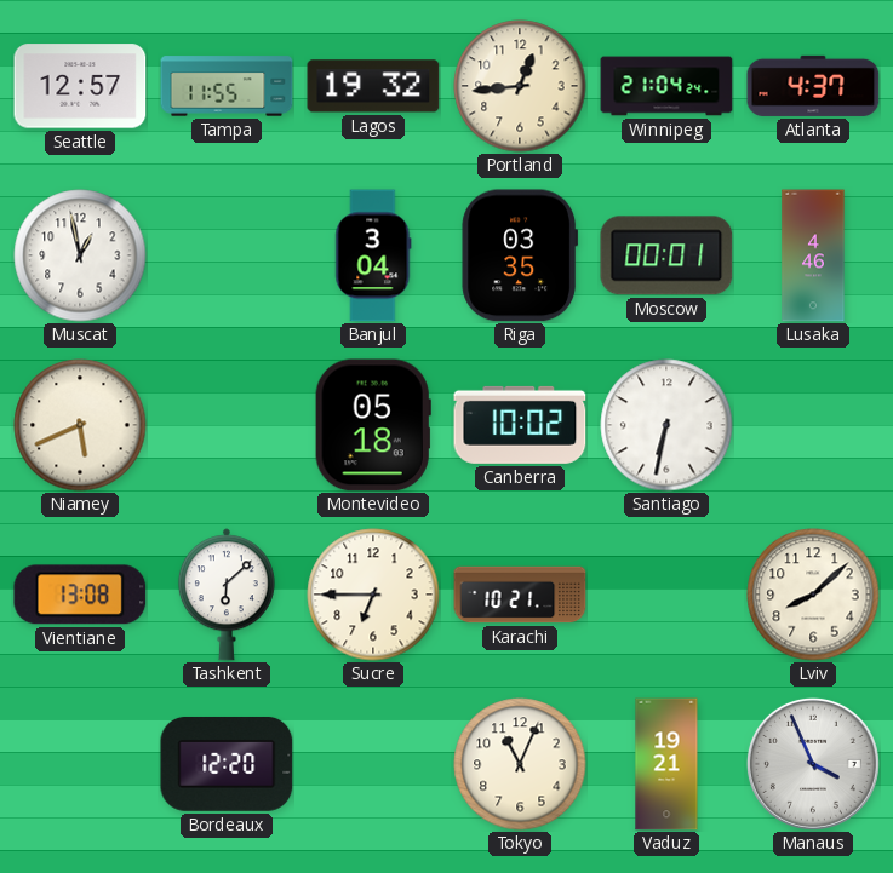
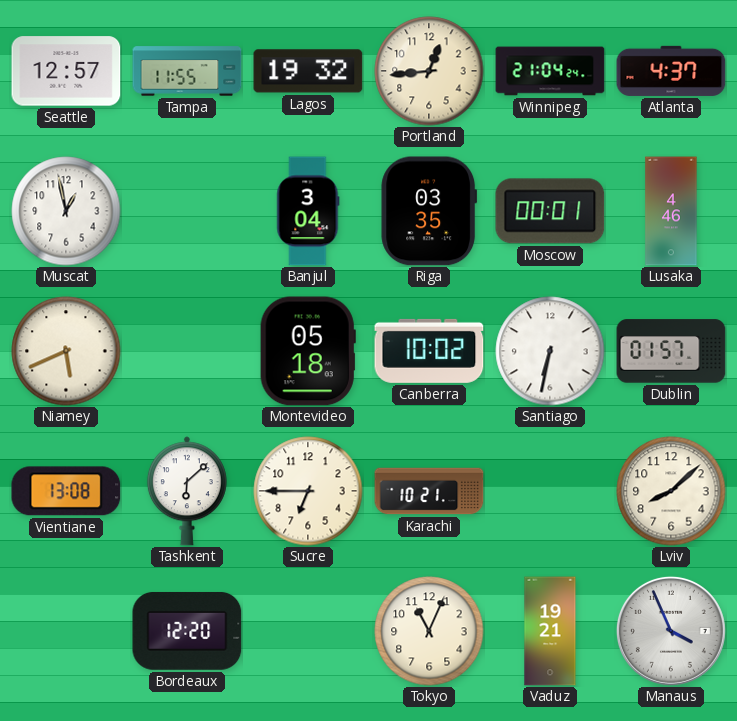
Dublin: none -> 01:57 (671, 351)
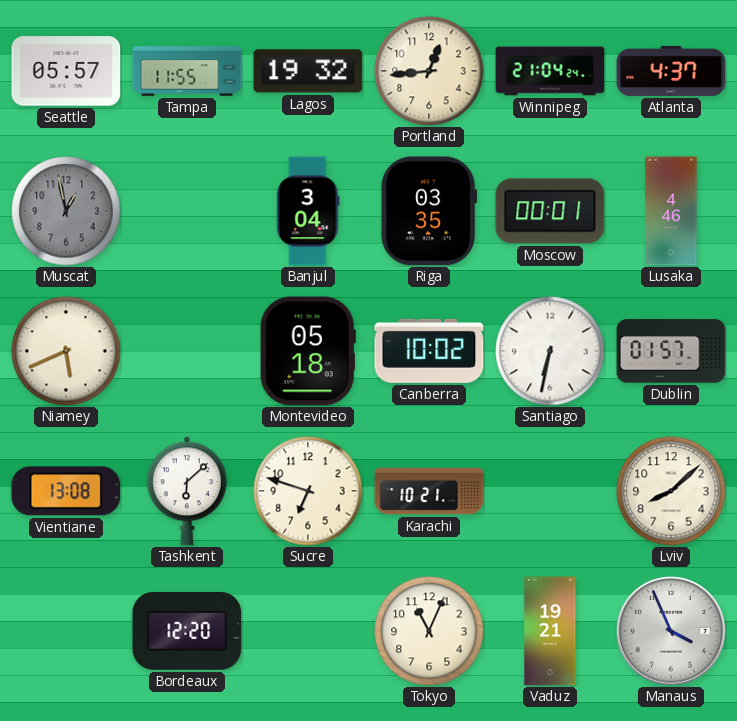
Seattle: 12:57 -> 05:57 (66, 71)
Muscat dial: white -> grey (66, 211)
Sucre: 6:45 -> 6:48 (308, 491)
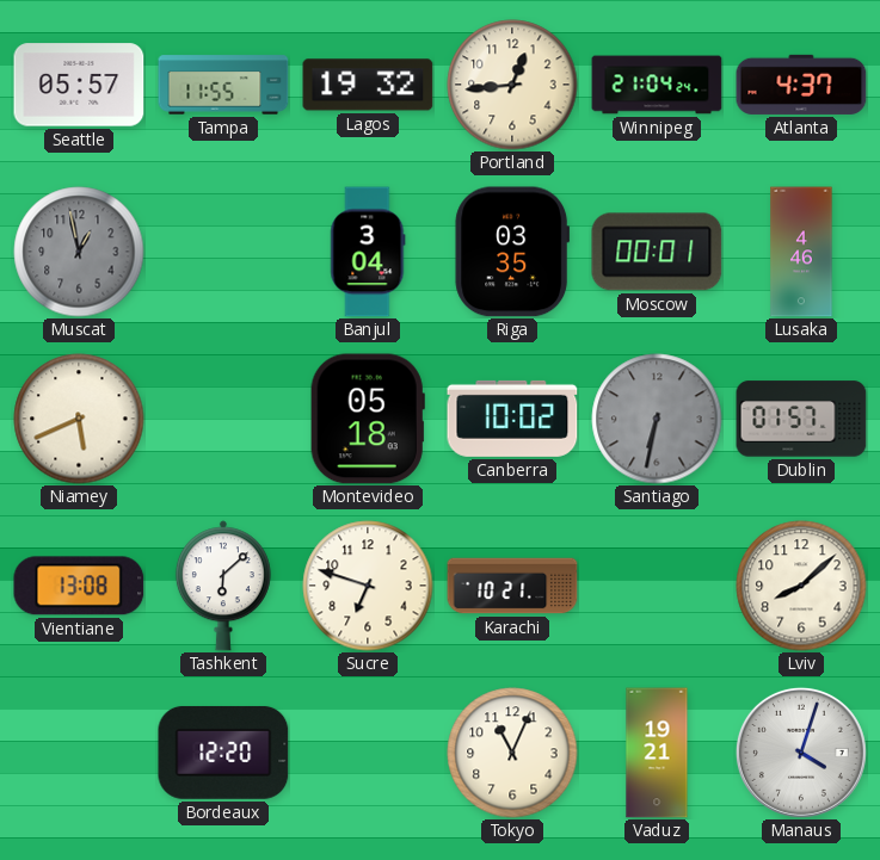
Santiago dial: white -> grey (657, 419)
Manaus: 3:56 -> 4:03 (801, 753)
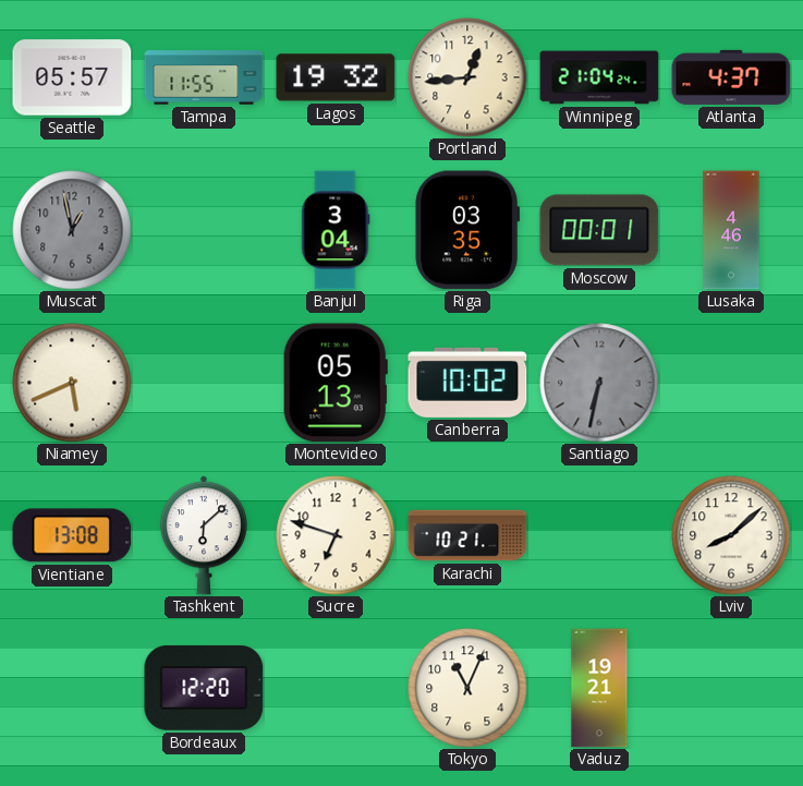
Montevideo: 05:18 -> 05:13 (336, 383)
Dublin: 01:57 -> none (801, 419)
Manaus: 4:03 -> none (801, 753)
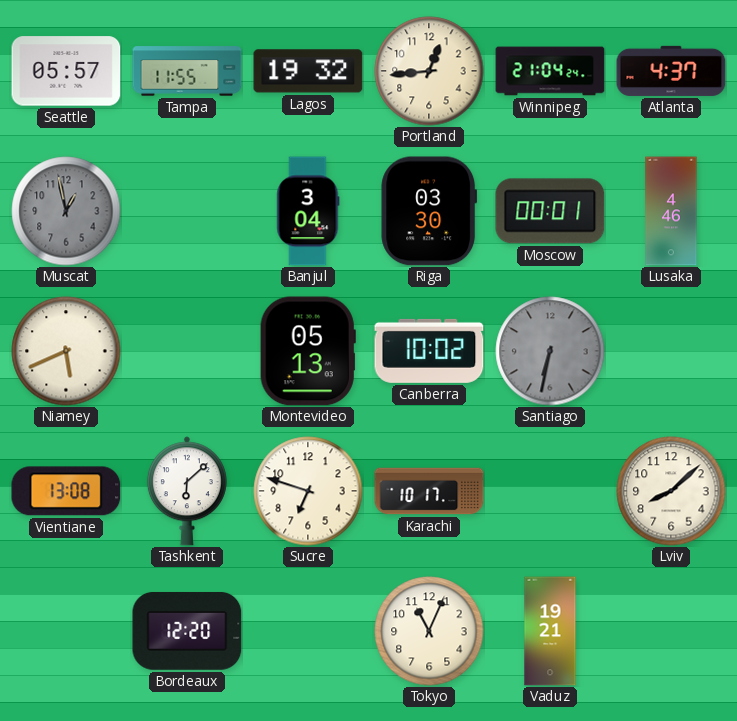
Riga: 03:35 -> 03:30 (429, 211)
Karachi: 10:21 -> 10:17 (429, 491)
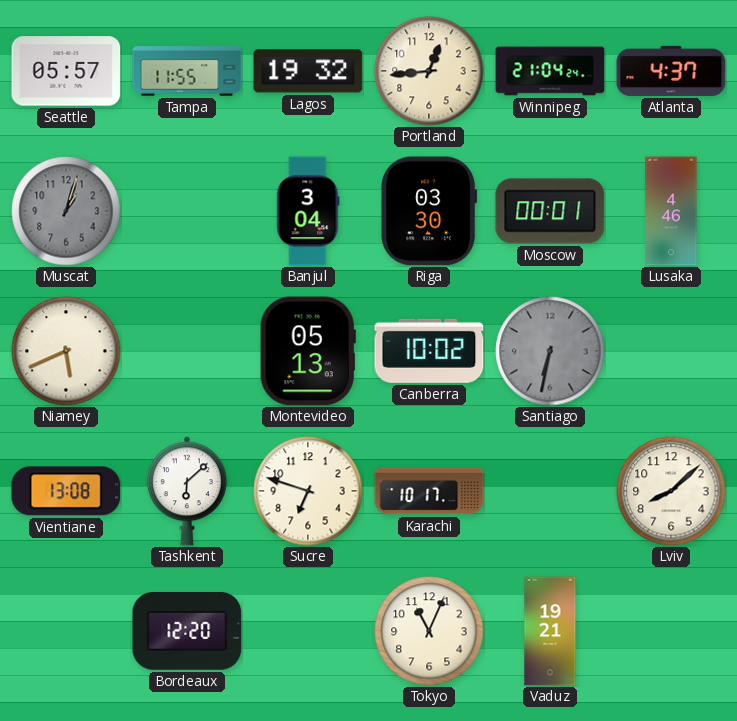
Muscat: 12:58 -> 1:03 (66, 211)
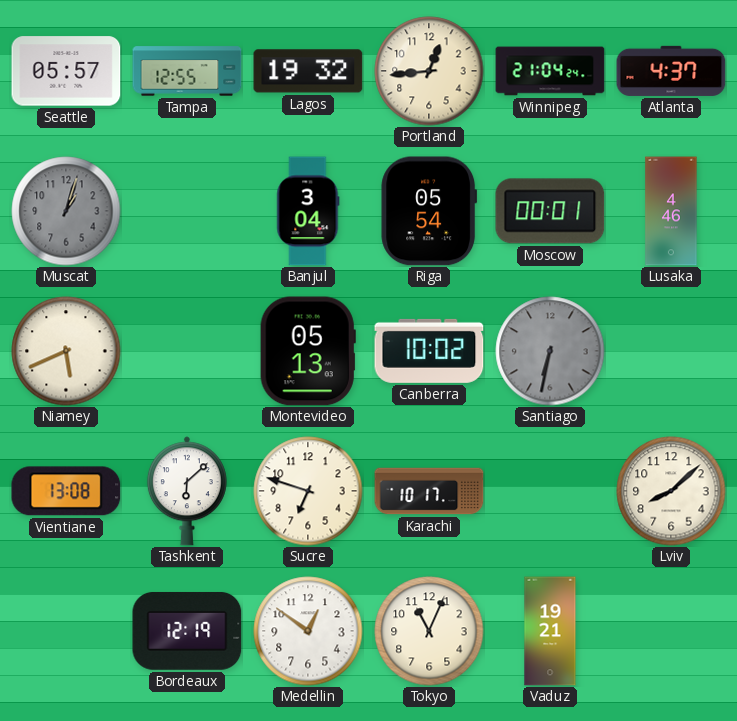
Tampa: 11:55 -> 12:55 (187, 71)
Riga: 03:30 -> 05:54 (429, 211)
Bordeaux: 12:20 -> 12:19 (187, 631)
Medellin: none -> 12:51 (308, 631)
